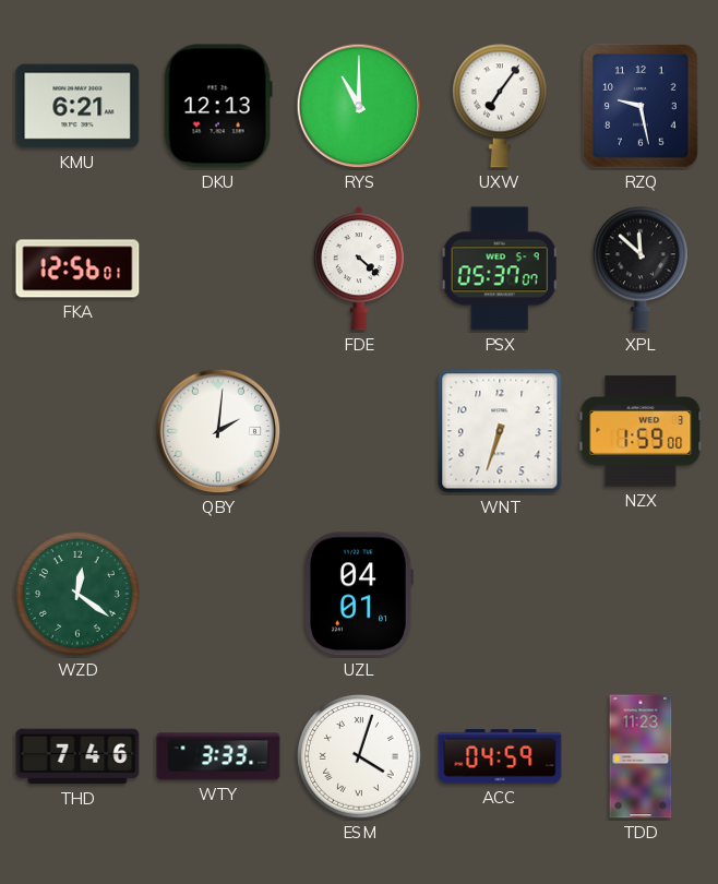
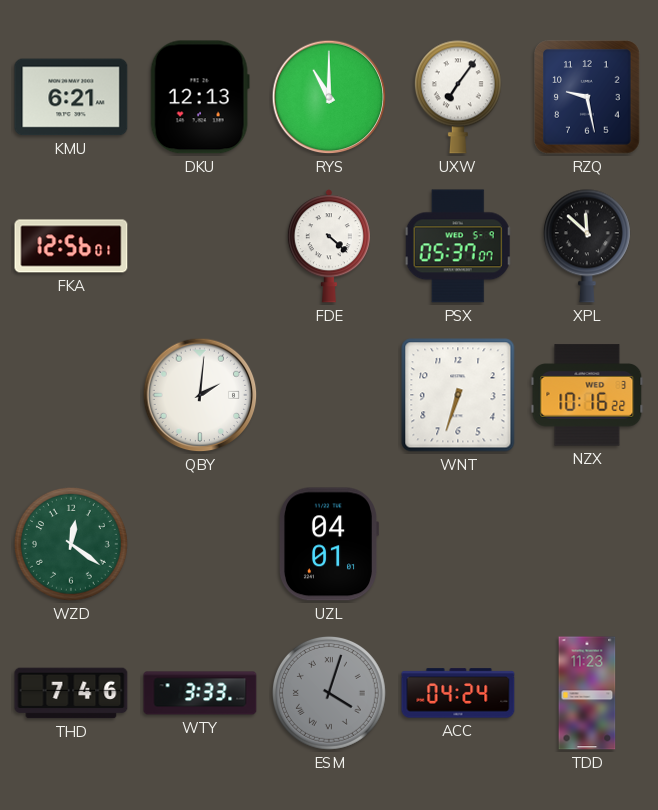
NZX: 1:59 -> 10:16 (587, 395)
ESM dial: white -> grey (329, 693)
ACC: 04:59 -> 04:24 (458, 693)
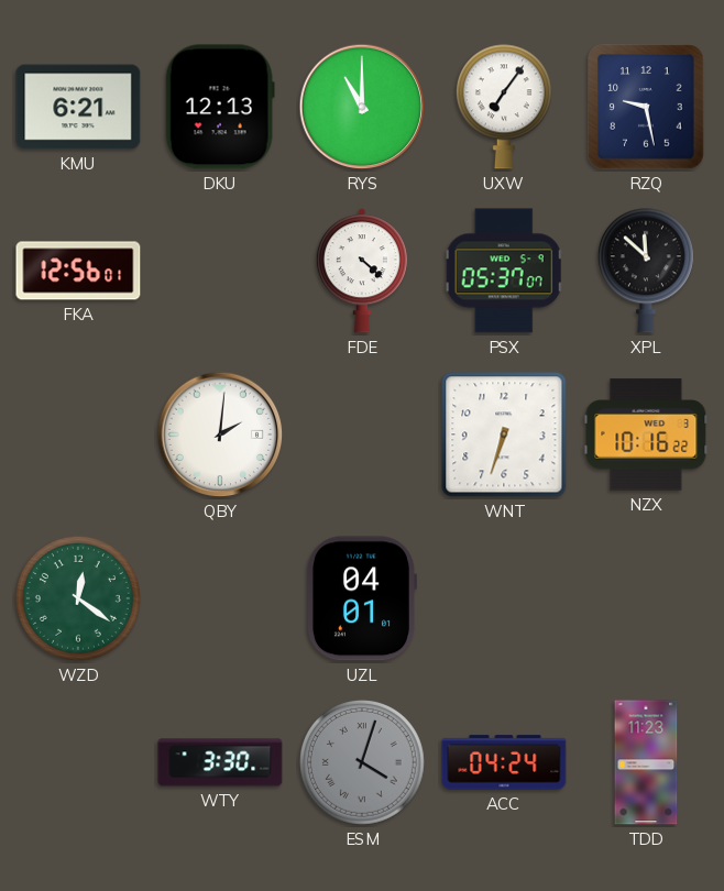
THD: 7:46 -> none (71, 693)
WTY: 3:33 -> 3:30 (220, 762)
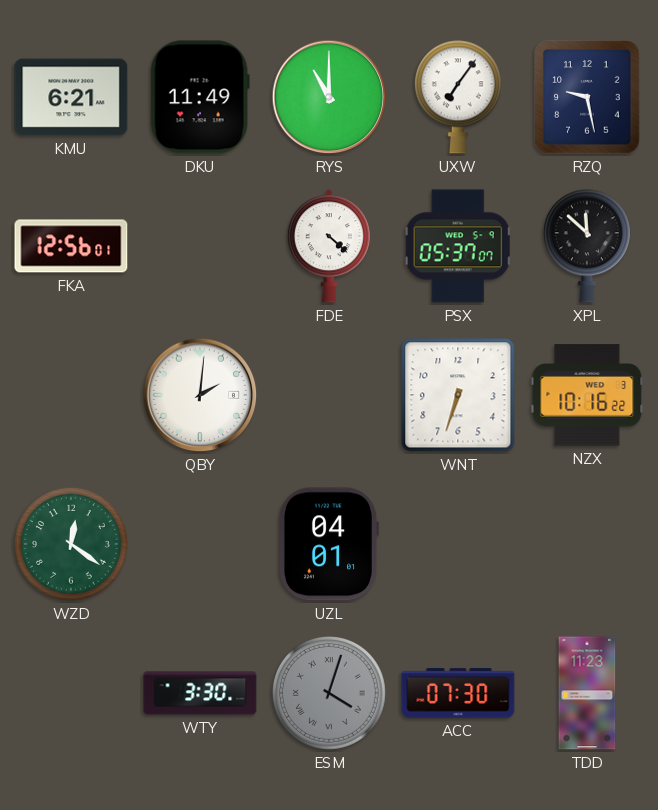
DKU: 12:13 -> 11:49 (200, 97)
ACC: 04:24 -> 07:30 (458, 693)
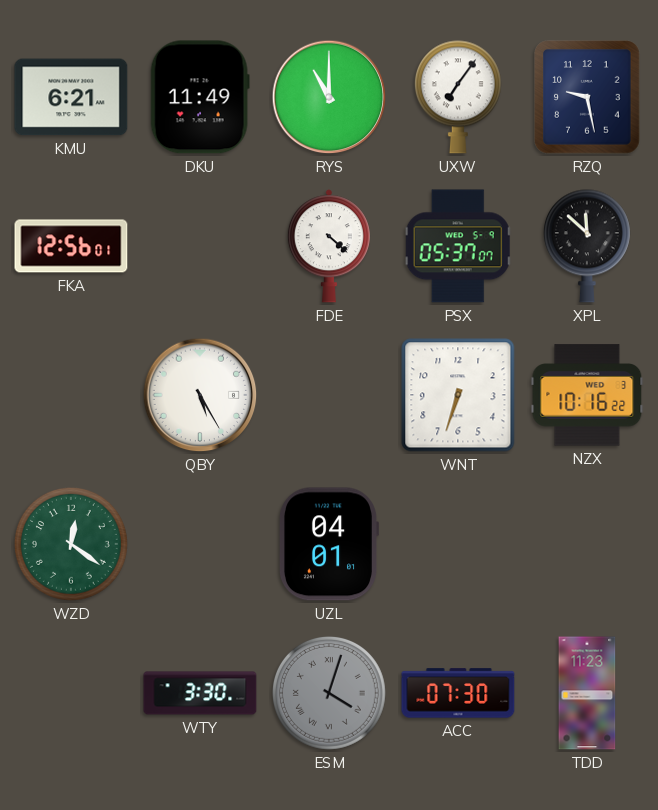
QBY: 2:01 -> 5:25 (200, 395)
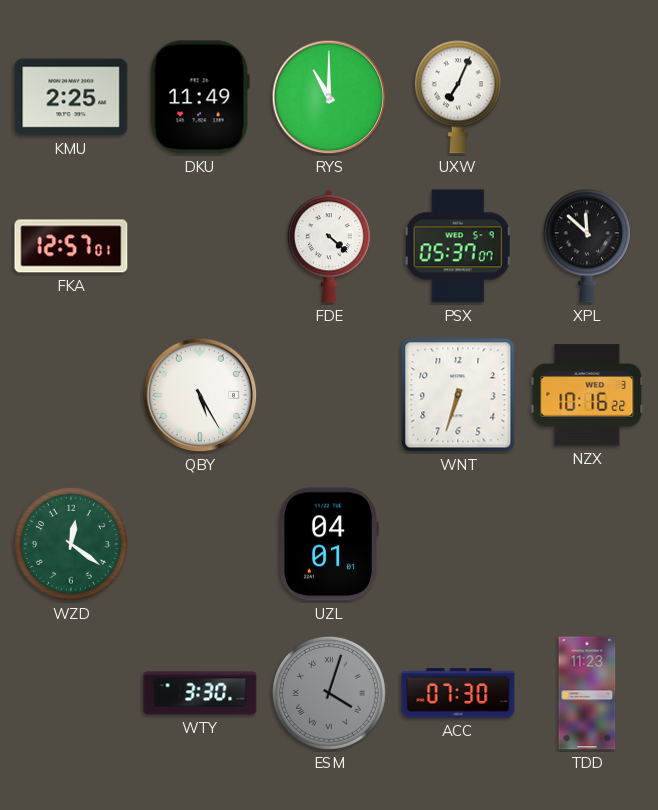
KMU: 6:21 -> 2:25 (71, 97)
UXW: 7:06 -> 7:04 (458, 97)
RZQ: 9:28 -> none (587, 97)
FKA: 12:56 -> 12:57 (71, 246)
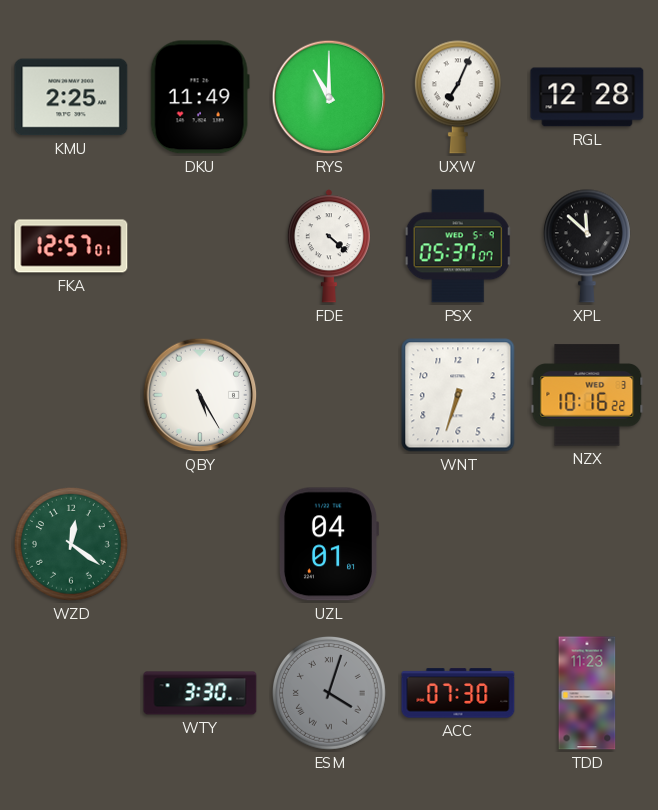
RGL: none -> 12:28 (587, 97)
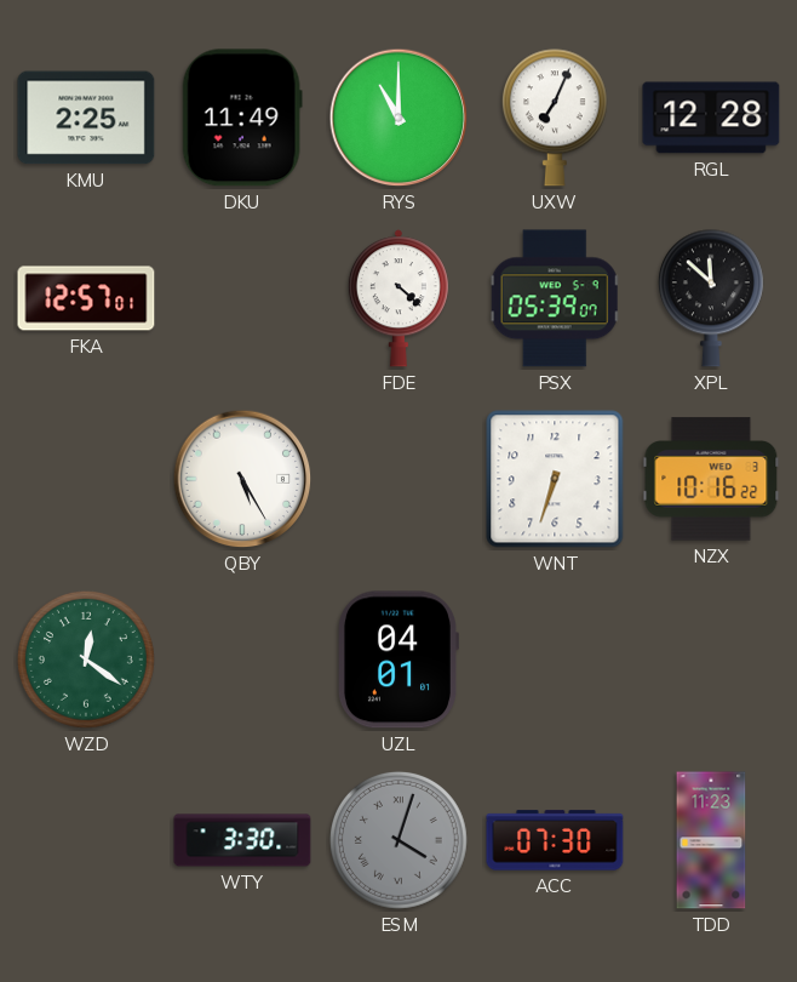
PSX: 05:37 -> 05:39 (555, 298)
